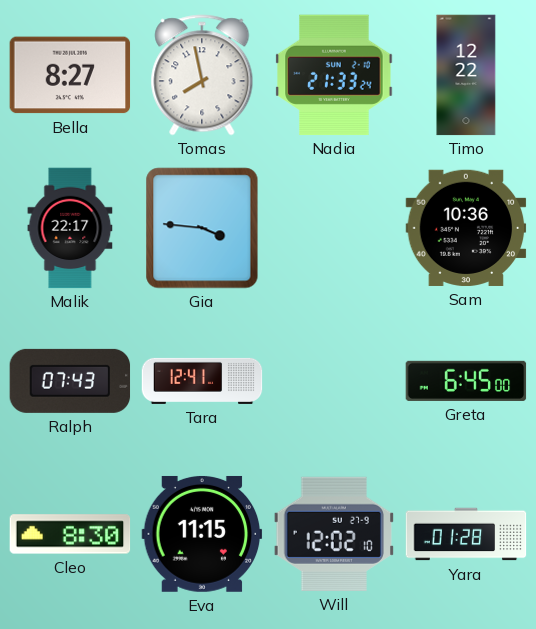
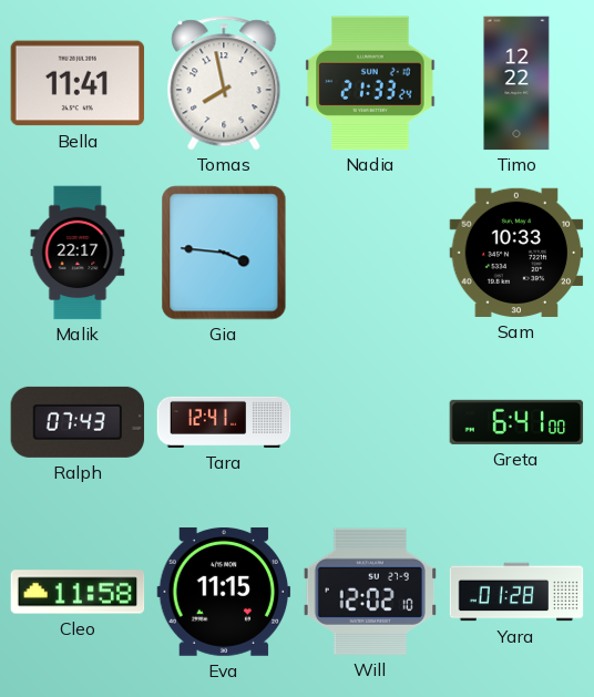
Bella: 8:27 -> 11:41 (78, 83)
Sam: 10:36 -> 10:33 (516, 253)
Greta: 6:45 -> 6:41 (516, 422)
Cleo: 8:30 -> 11:58 (78, 592)
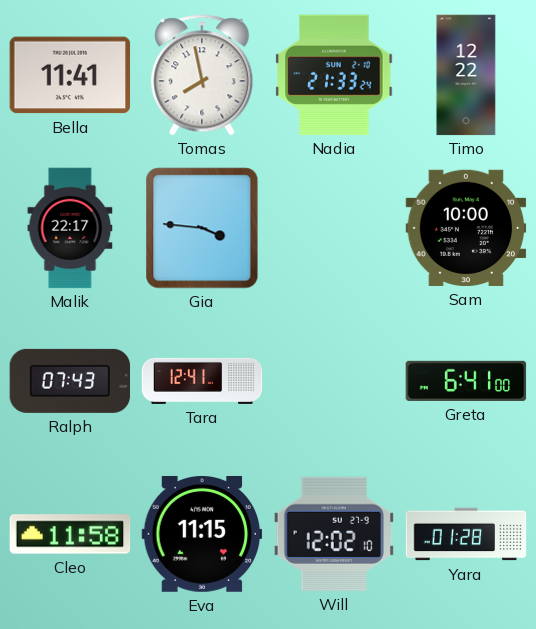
Sam: 10:33 -> 10:00 (466, 228)
